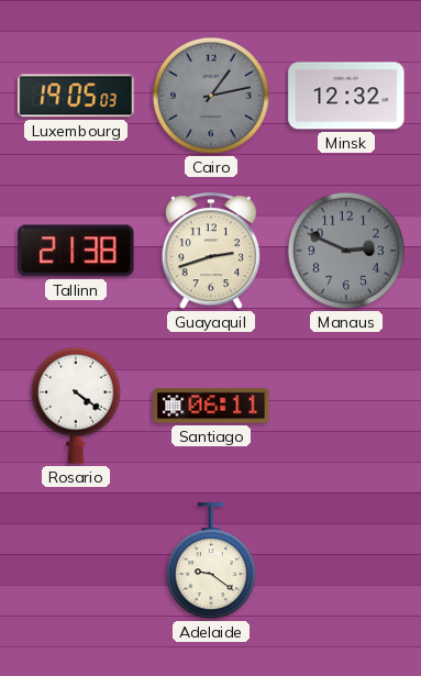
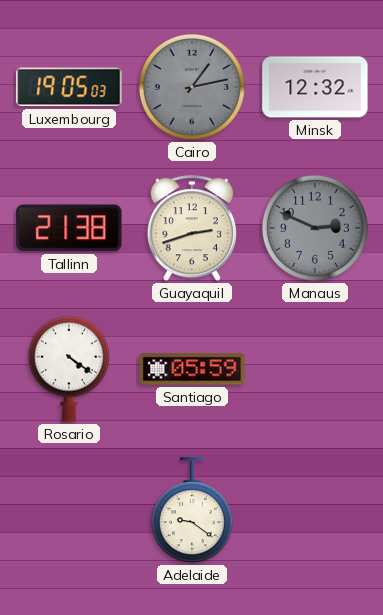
Santiago: 06:11 -> 05:59 (192, 369)
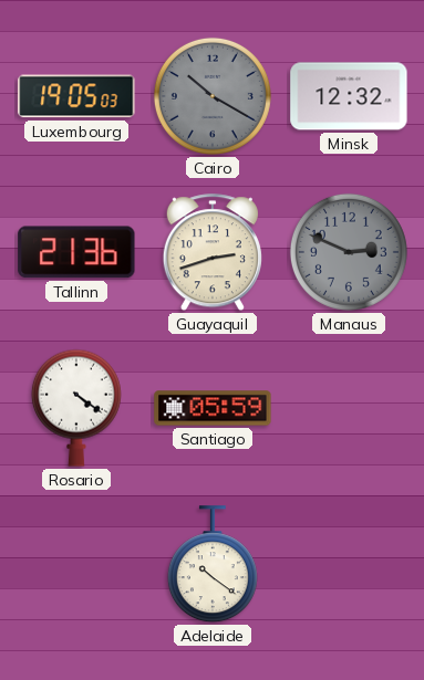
Cairo: 1:13 -> 10:20 (213, 96)
Tallinn: 21:38 -> 21:36 (76, 252)
Adelaide: 9:21 -> 10:21 (213, 565)
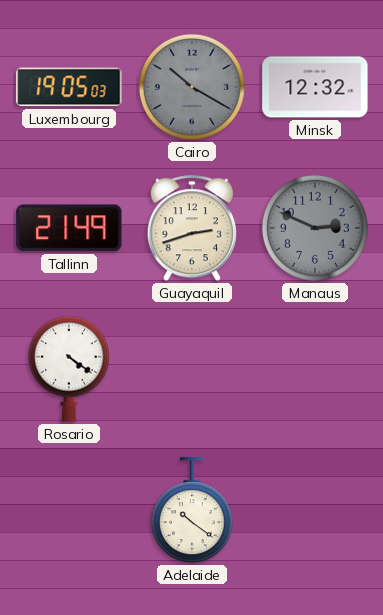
Tallinn: 21:36 -> 21:49 (69, 228)
Santiago: 05:59 -> none (213, 408)
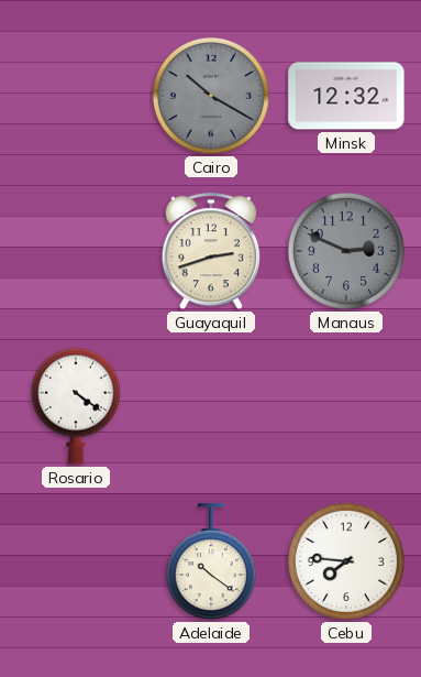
Luxembourg: 19:05 -> none (69, 87)
Tallinn: 21:49 -> none (69, 228)
Cebu: none -> 7:46 (346, 561)
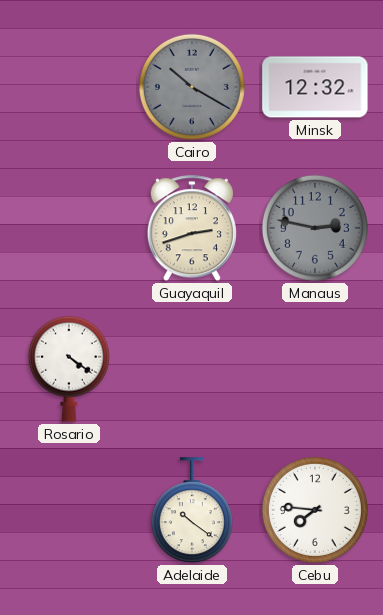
Manaus: 2:49 -> 2:47 (315, 228)
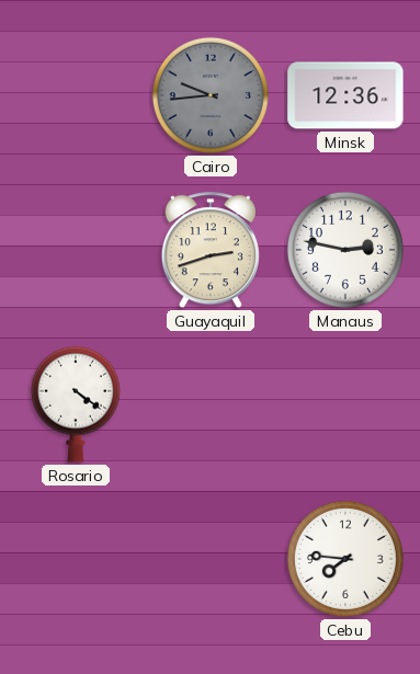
Cairo: 10:20 -> 9:44 (211, 95)
Minsk: 12:32 -> 12:36 (345, 95)
Manaus dial: grey -> white (345, 250)
Adelaide: 10:21 -> none (192, 511)
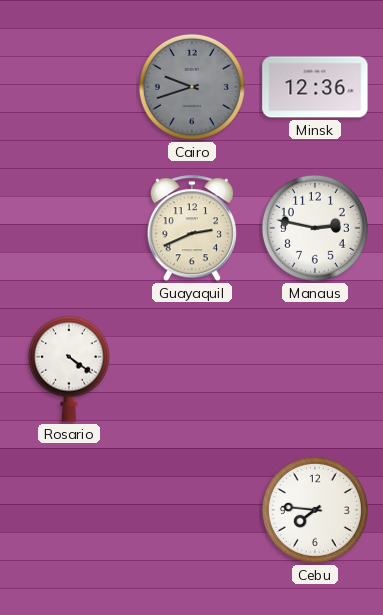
Cairo: 9:44 -> 9:42 (192, 87)
Guayaquil: 2:42 -> 2:41 (192, 229)
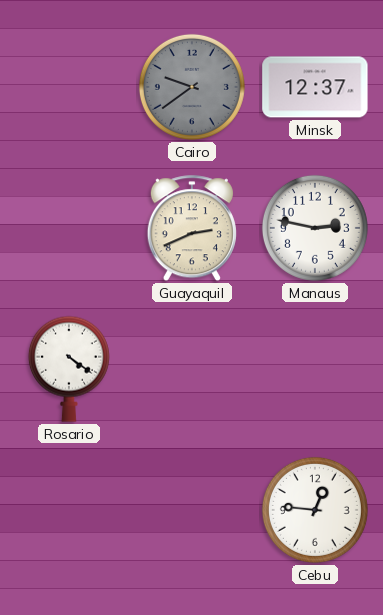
Cairo: 9:42 -> 9:39 (192, 87)
Minsk: 12:36 -> 12:37 (315, 87)
Cebu: 7:46 -> 12:46 (315, 510)
